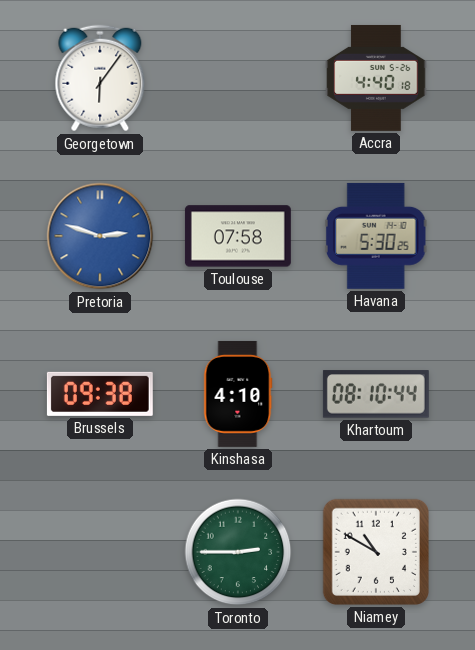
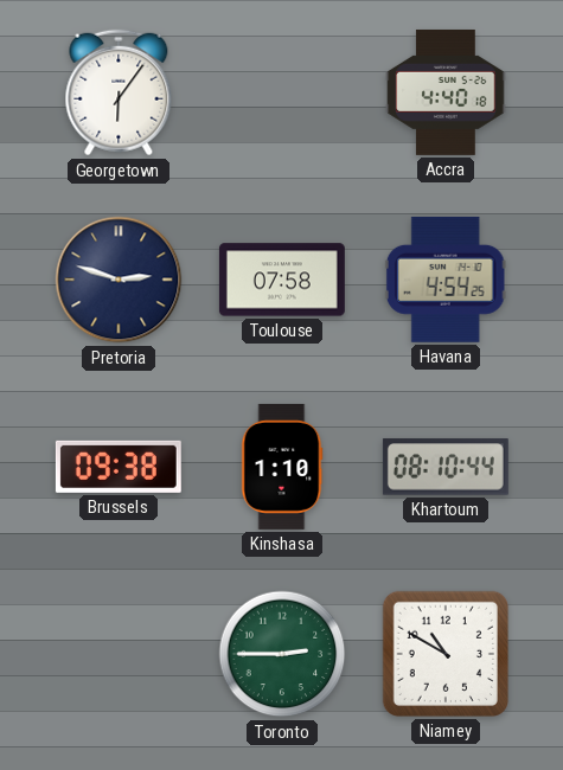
Pretoria dial: blue -> navy (119, 280)
Havana: 5:30 -> 4:54 (446, 280)
Kinshasa: 4:10 -> 1:10 (282, 467)
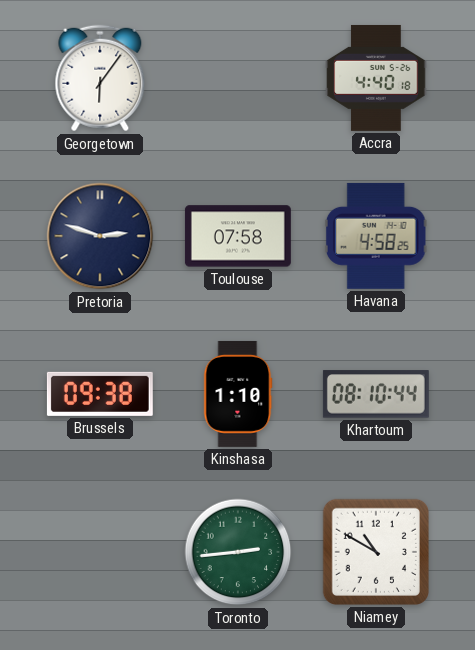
Havana: 4:54 -> 4:58 (376, 236)
Toronto: 2:45 -> 2:44 (238, 552)
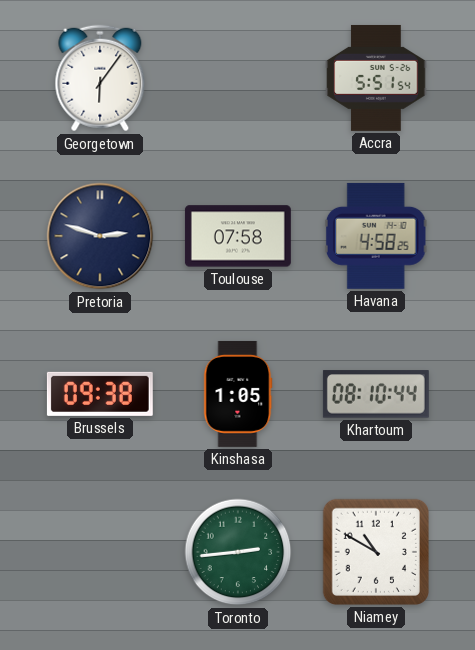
Accra: 4:40 -> 5:51 (376, 78)
Kinshasa: 1:10 -> 1:05 (238, 394)
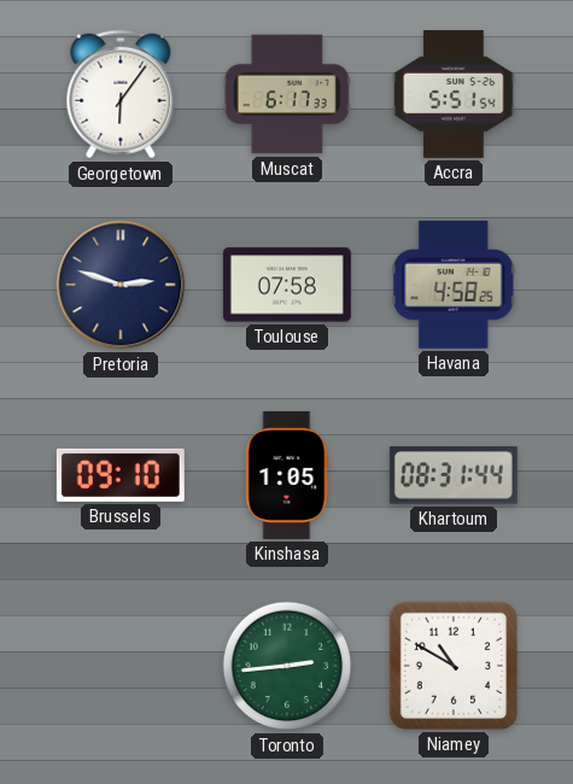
Muscat: none -> 6:17 (287, 94)
Brussels: 09:38 -> 09:10 (121, 475)
Khartoum: 08:10 -> 08:31 (454, 475)
